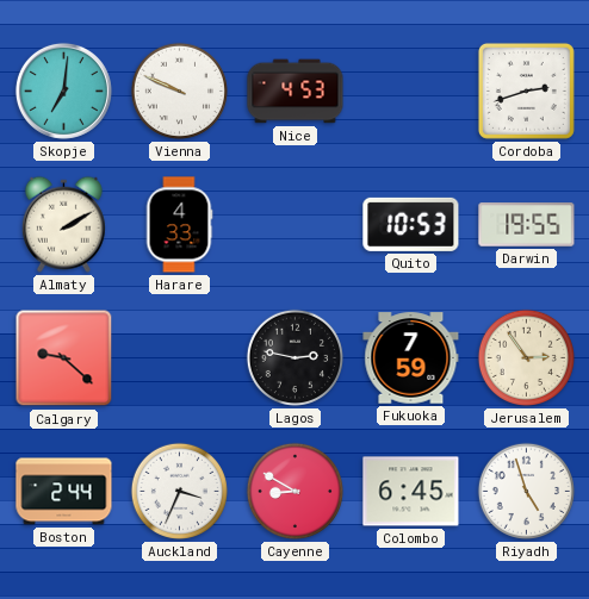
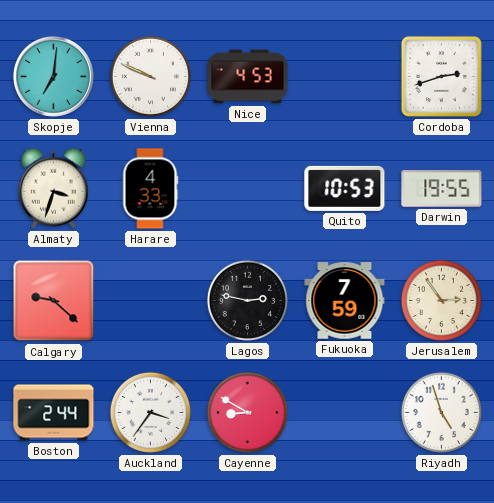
Almaty: 2:10 -> 3:33 (53, 188)
Auckland: 3:34 -> 3:36 (150, 412)
Colombo: 6:45 -> none (411, 492)
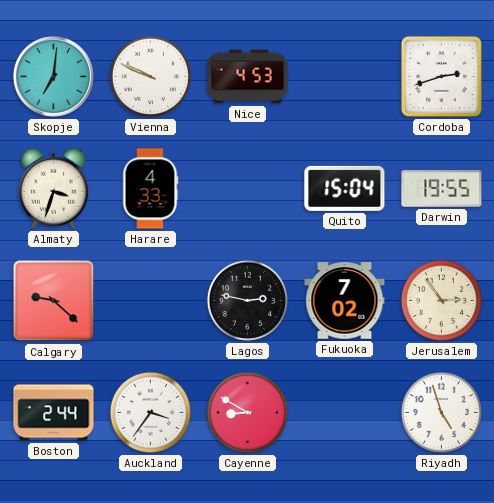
Quito: 10:53 -> 15:04 (345, 188)
Fukuoka: 7:59 -> 7:02 (345, 301)
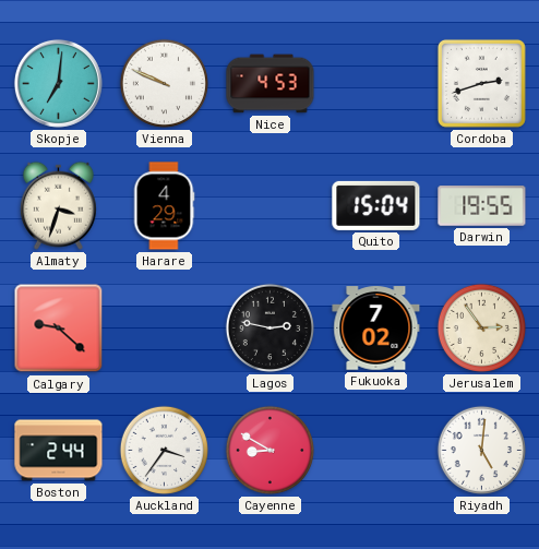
Harare: 4:33 -> 4:29 (164, 206)
Riyadh: 4:57 -> 5:01 (481, 450)
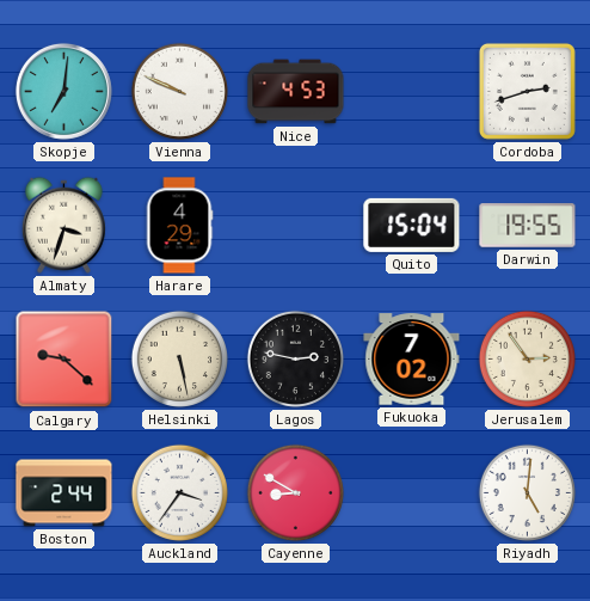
Helsinki: none -> 5:28 (179, 358)
